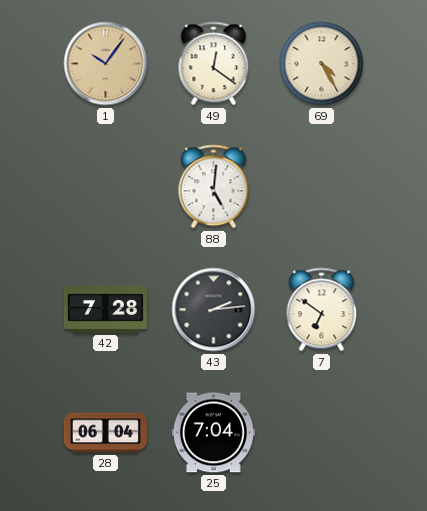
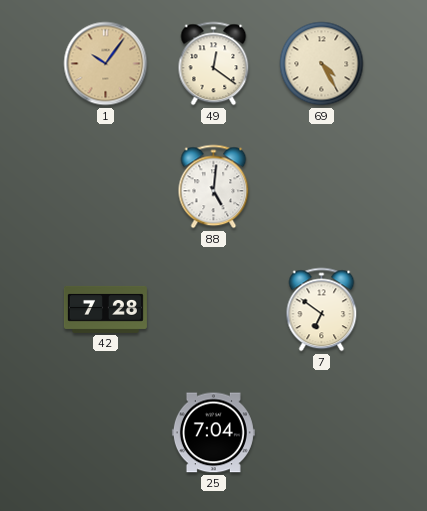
43: 2:14 -> none (214, 310)
28: 06:04 -> none (105, 433)
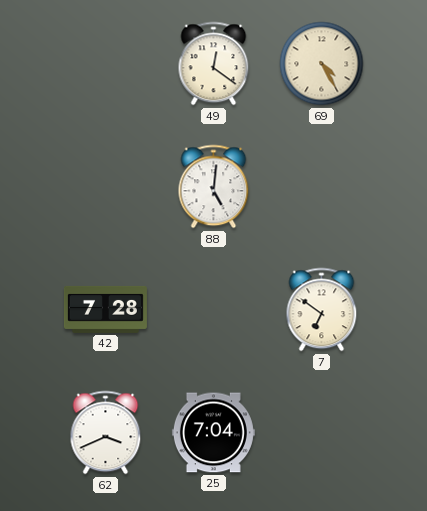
1: 10:06 -> none (106, 64)
62: none -> 3:41 (106, 433)
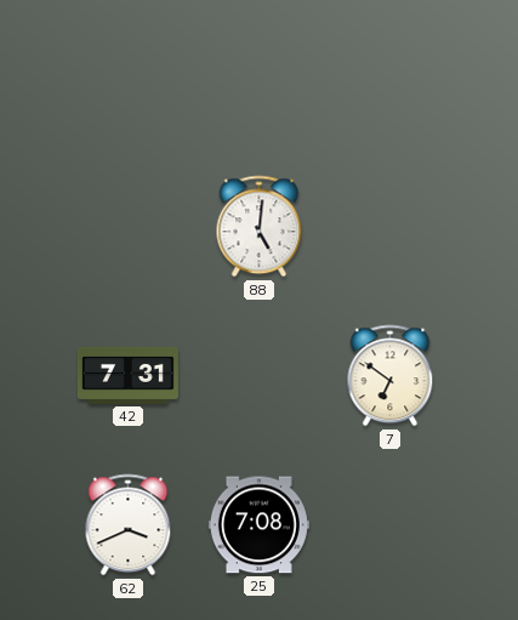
49: 12:21 -> none (214, 64)
69: 4:25 -> none (322, 64)
42: 7:28 -> 7:31 (127, 375)
25: 7:04 -> 7:08 (258, 525)
